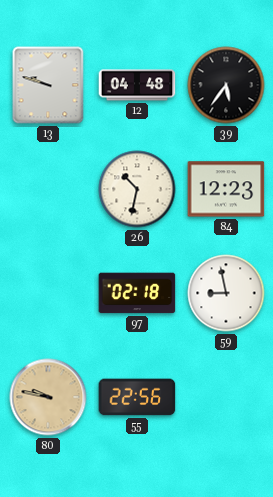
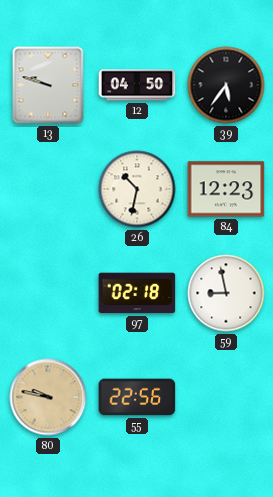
12: 04:48 -> 04:50 (137, 85)
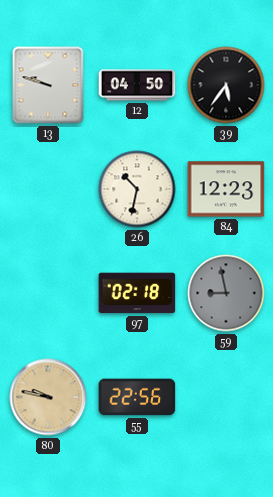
59 dial: white -> grey (226, 293)
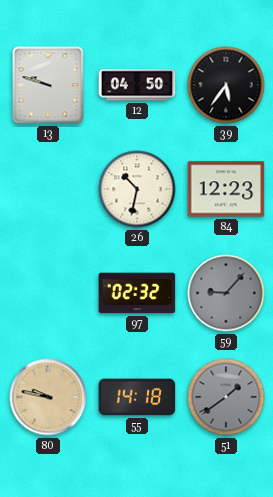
97: 02:18 -> 02:32 (137, 293)
59: 8:58 -> 9:07 (226, 293)
55: 22:56 -> 14:18 (137, 397)
51: none -> 1:39 (226, 397)
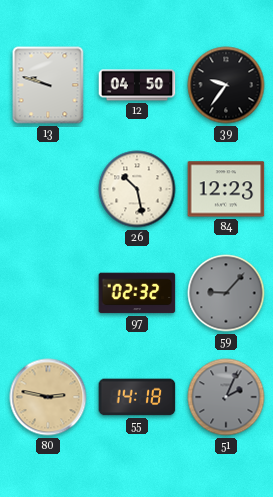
39: 5:36 -> 9:36 (226, 85)
26: 10:32 -> 10:28 (137, 189)
80: 9:47 -> 2:47 (48, 397)
51: 1:39 -> 2:04 (226, 397)
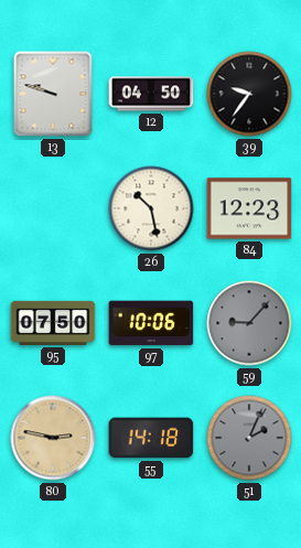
95: none -> 07:50 (53, 323)
97: 02:32 -> 10:06 (151, 323)
